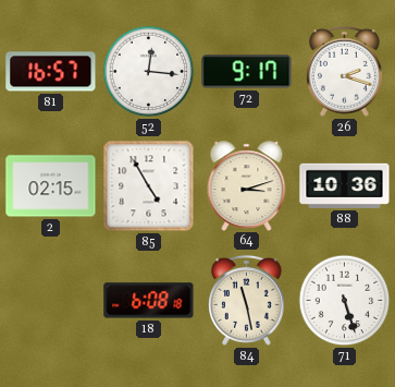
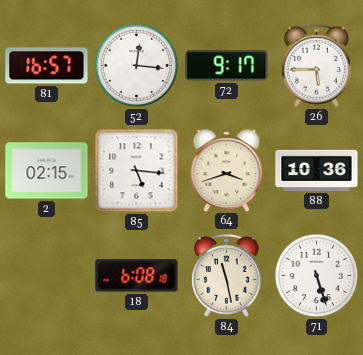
26: 2:18 -> 5:45 (316, 65)
85: 4:55 -> 5:16 (137, 171)
64: 3:12 -> 3:42 (227, 170)
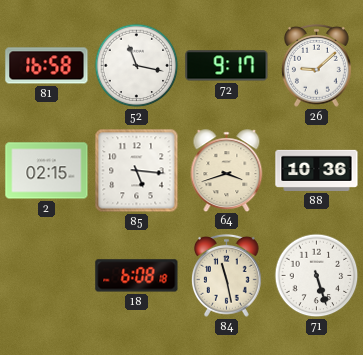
81: 16:57 -> 16:58 (47, 66)
52: 12:16 -> 11:17 (137, 66)
26: 5:45 -> 9:08 (316, 65)
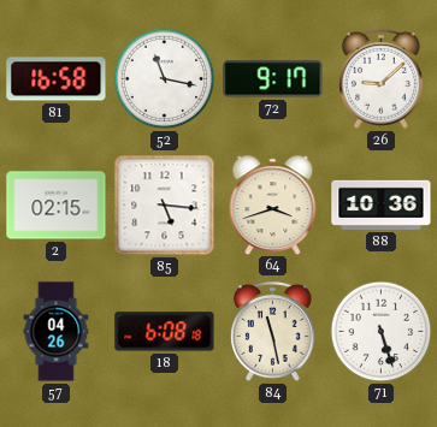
57: none -> 04:26 (57, 332)
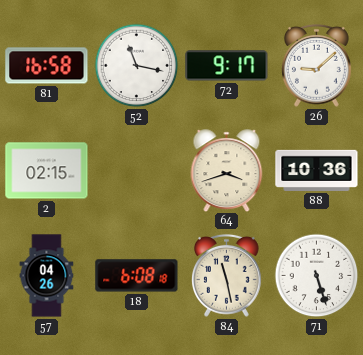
85: 5:16 -> none (165, 206)
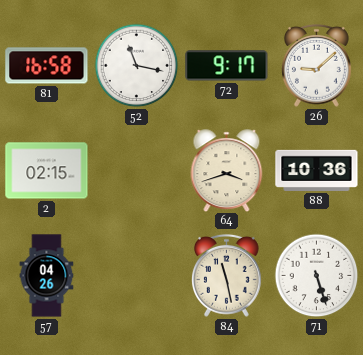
18: 6:08 -> none (137, 276)
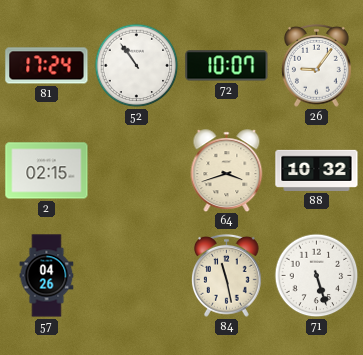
81: 16:58 -> 17:24 (47, 66)
52: 11:17 -> 10:54 (137, 66)
72: 9:17 -> 10:07 (227, 66)
26: 9:08 -> 9:06 (316, 65)
88: 10:36 -> 10:32 (317, 170)
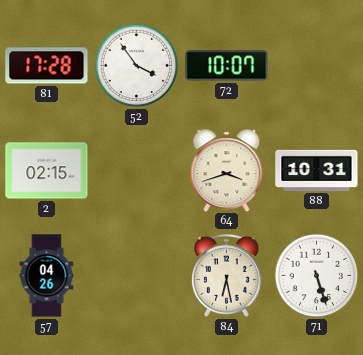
81: 17:24 -> 17:28 (47, 66)
52: 10:54 -> 3:54 (137, 66)
26: 9:06 -> none (316, 65)
88: 10:32 -> 10:31 (317, 170)
84: 11:28 -> 6:28 (226, 275)
